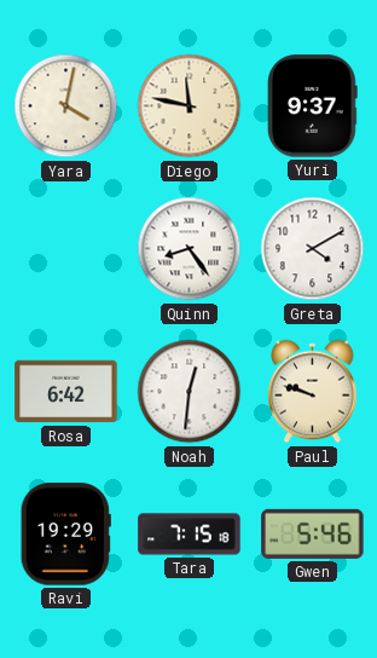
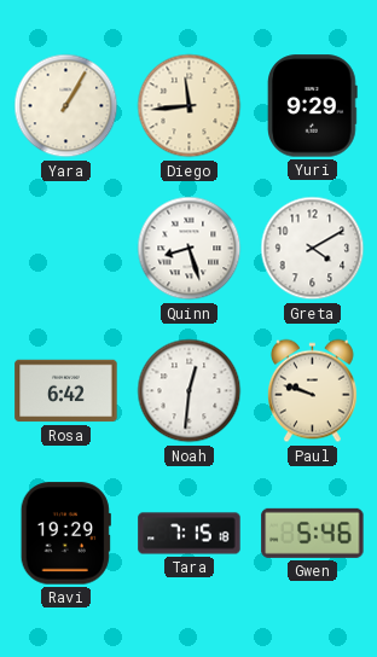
Yara: 4:02 -> 1:05 (66, 106)
Diego: 11:47 -> 11:44 (190, 106)
Yuri: 9:37 -> 9:29 (313, 106)
Quinn: 8:24 -> 8:27 (190, 249)
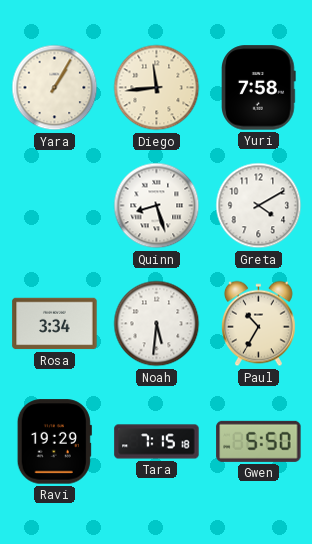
Yuri: 9:29 -> 7:58 (259, 88)
Rosa: 6:42 -> 3:34 (55, 324)
Noah: 12:31 -> 5:31 (157, 324)
Paul: 9:48 -> 10:35 (259, 324)
Gwen: 5:46 -> 5:50 (259, 441)
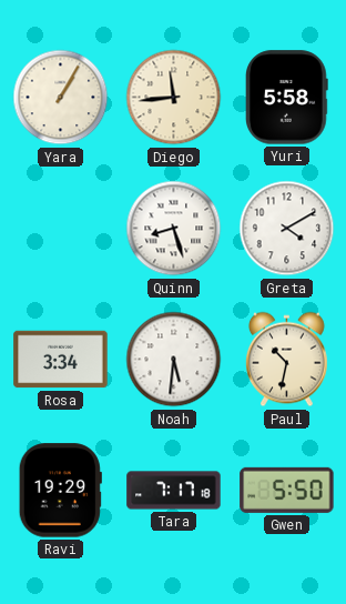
Yuri: 7:58 -> 5:58 (287, 98)
Paul: 10:35 -> 10:32 (287, 360)
Tara: 7:15 -> 7:17 (174, 491)
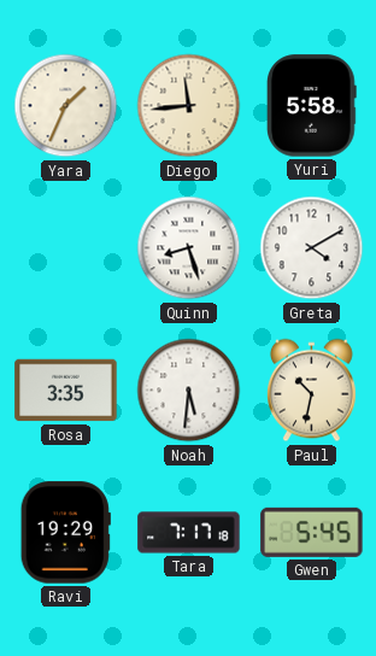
Yara: 1:05 -> 1:34 (66, 106)
Rosa: 3:34 -> 3:35 (66, 391)
Gwen: 5:50 -> 5:45 (312, 532)
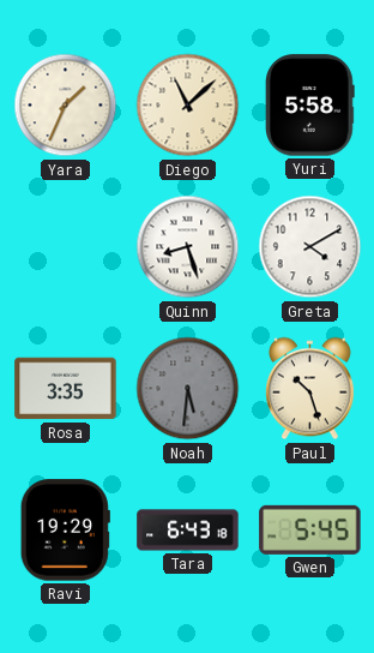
Diego: 11:44 -> 11:08 (188, 106)
Noah dial: white -> grey (188, 389)
Paul: 10:32 -> 10:27 (310, 389)
Tara: 7:17 -> 6:43 (188, 531)
